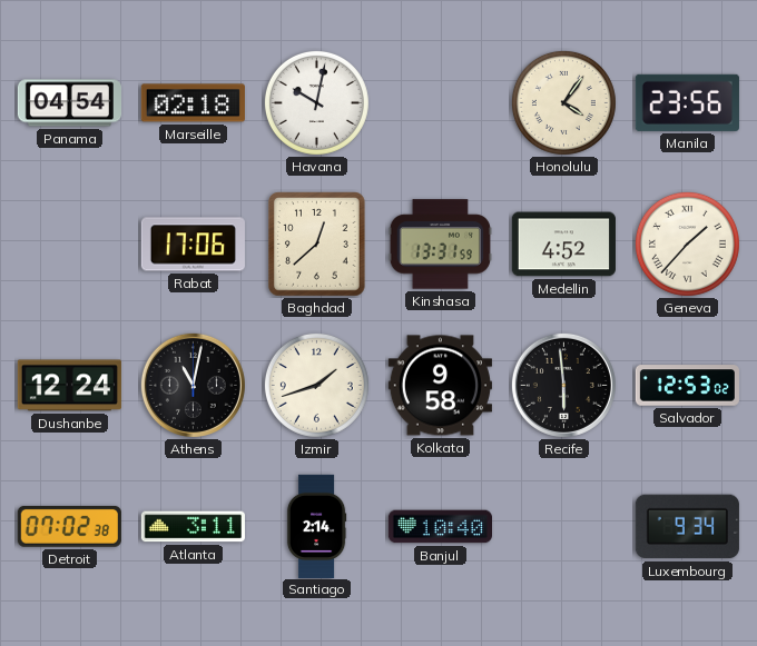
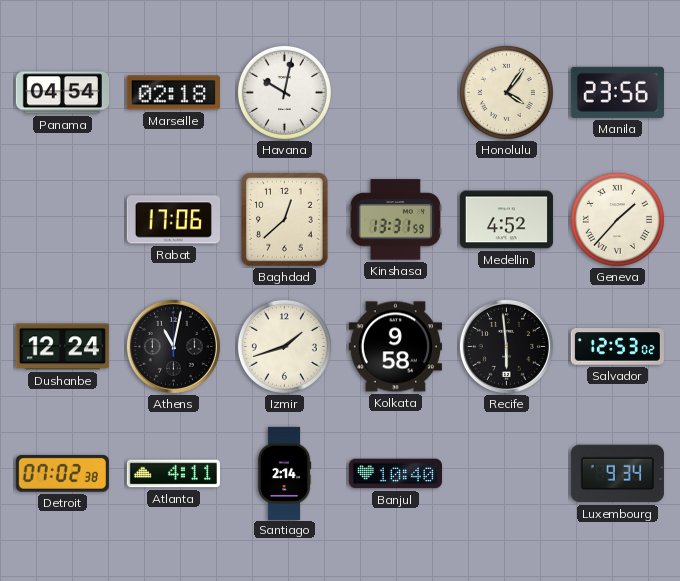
Atlanta: 3:11 -> 4:11 (173, 474)
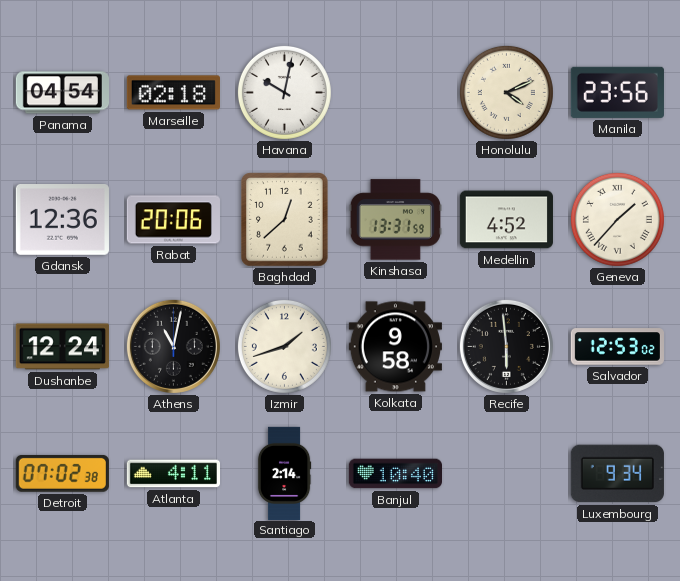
Honolulu: 4:06 -> 4:11 (506, 92)
Gdansk: none -> 12:36 (62, 220)
Rabat: 17:06 -> 20:06 (173, 220)
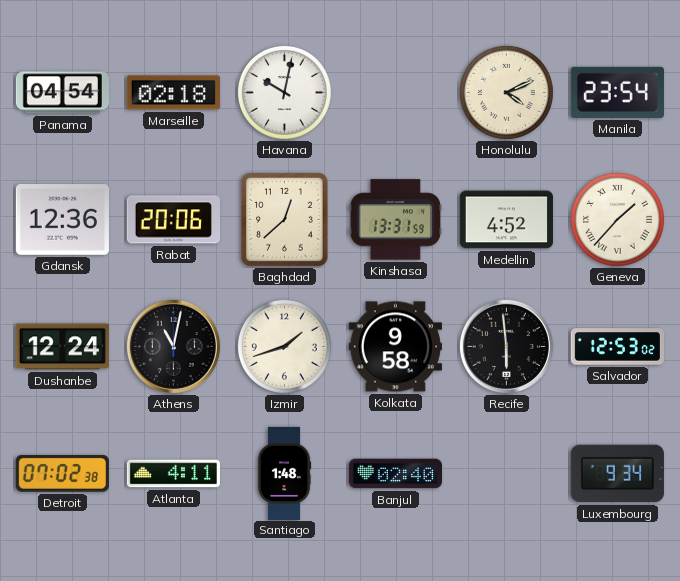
Manila: 23:56 -> 23:54 (617, 92)
Santiago: 2:14 -> 1:48 (284, 473)
Banjul: 10:40 -> 02:40 (395, 474)
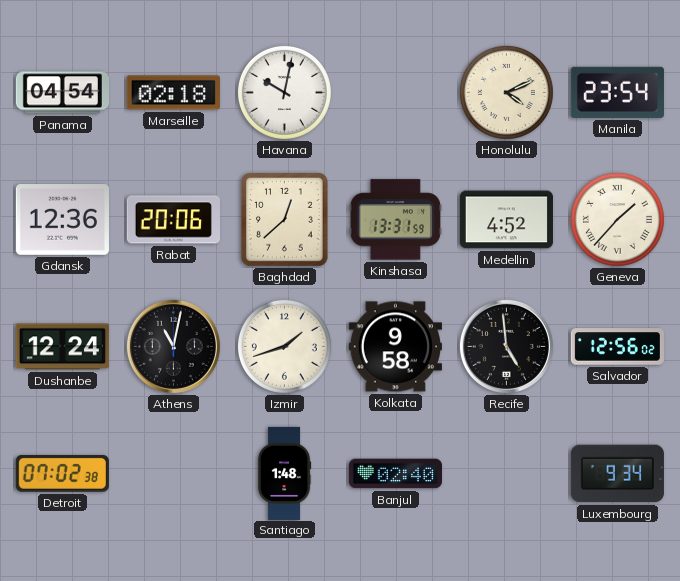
Recife: 5:59 -> 4:59 (506, 346)
Salvador: 12:53 -> 12:56 (617, 347)
Atlanta: 4:11 -> none (173, 474)
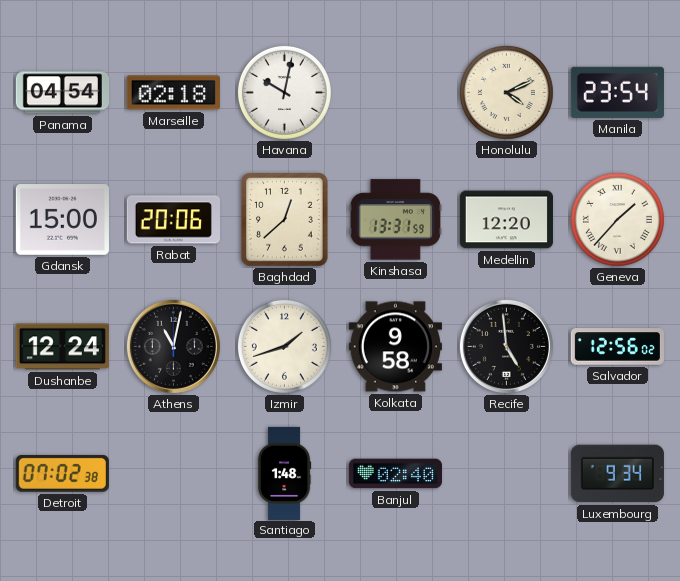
Gdansk: 12:36 -> 15:00 (62, 220)
Medellin: 4:52 -> 12:20 (506, 220)
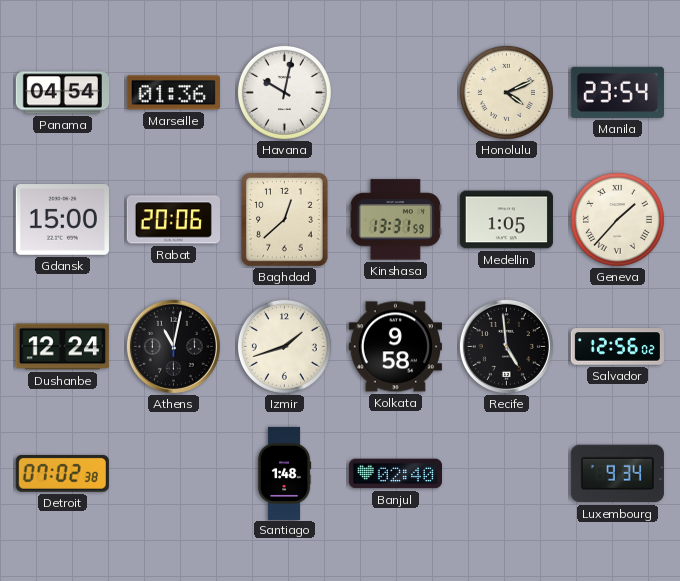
Marseille: 02:18 -> 01:36 (173, 93)
Medellin: 12:20 -> 1:05 (506, 220)
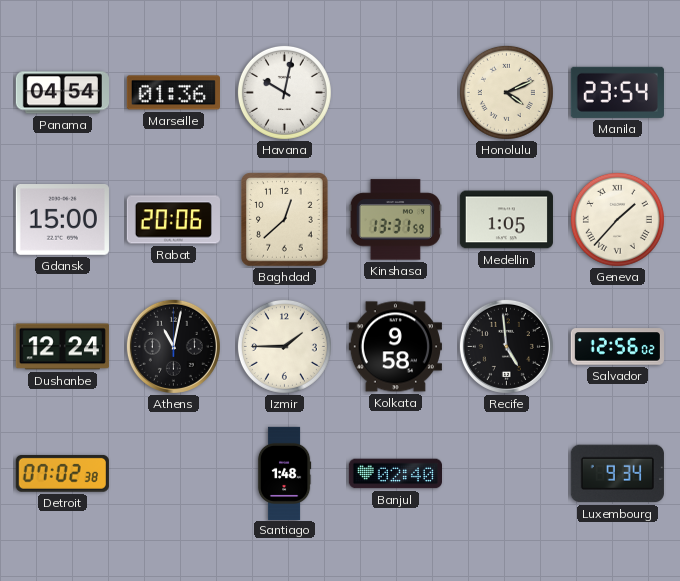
Izmir: 1:42 -> 1:45 (284, 346)
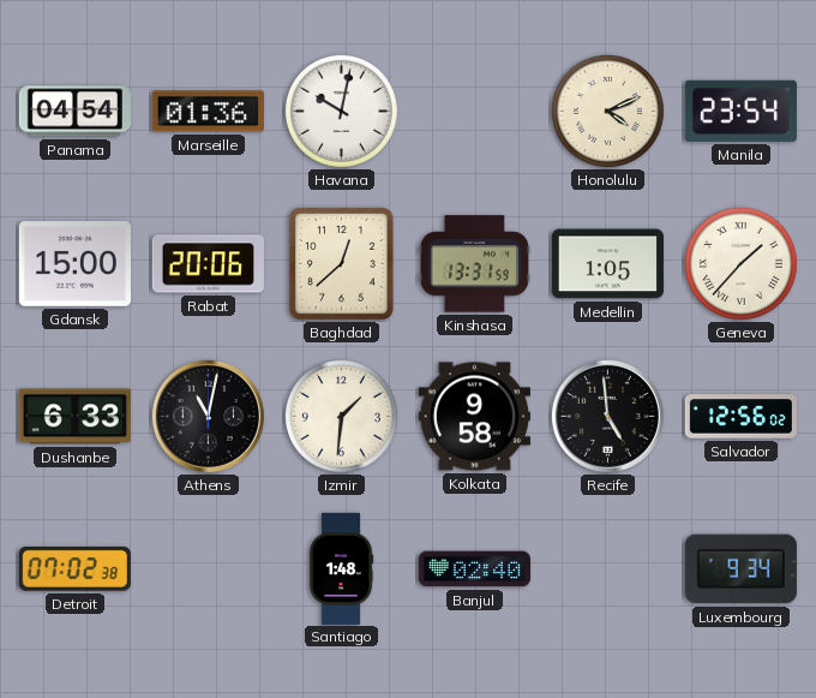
Dushanbe: 12:24 -> 6:33 (74, 417)
Izmir: 1:45 -> 1:31 (341, 416)
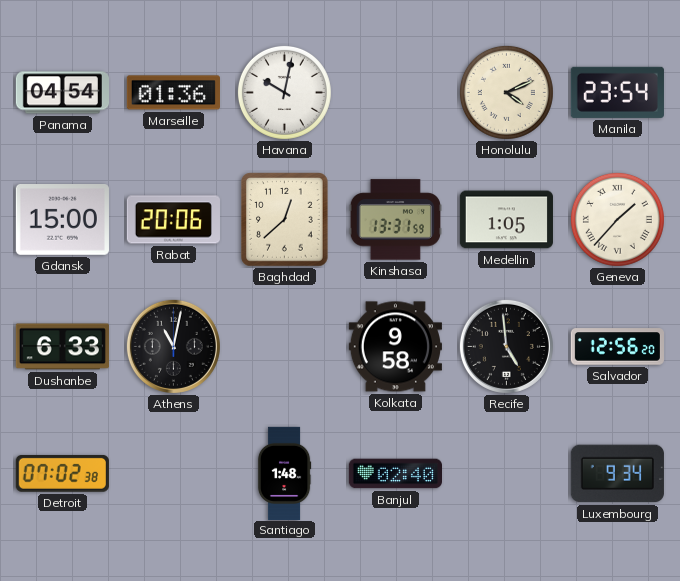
Izmir: 1:31 -> none (341, 416)
Salvador: 12:56:02 -> 12:56:20 (617, 347)
